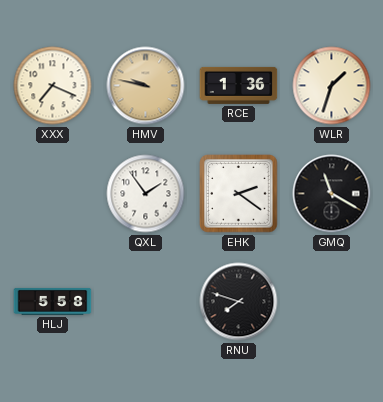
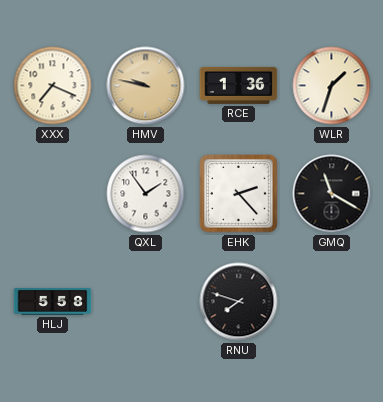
EHK: 2:21 -> 2:23 (239, 194)
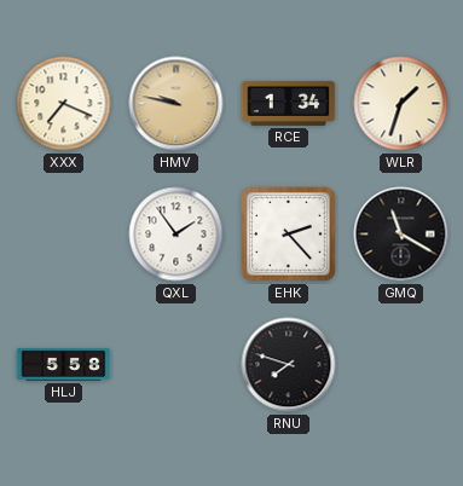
RCE: 1:36 -> 1:34 (289, 103)
